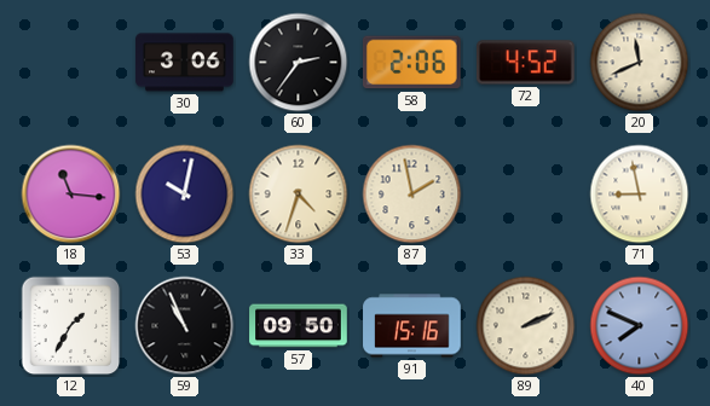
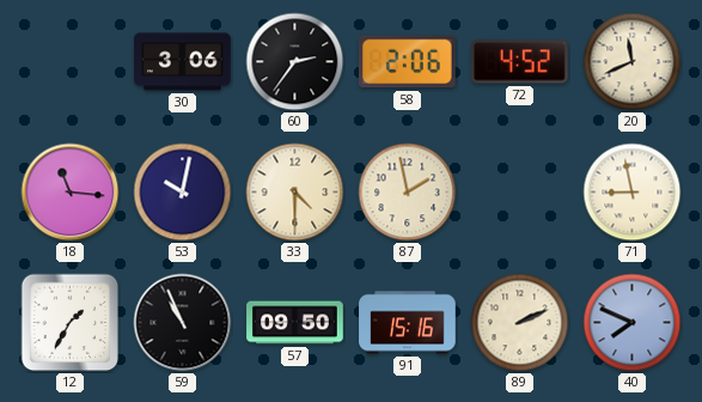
33: 4:33 -> 4:30 (295, 193)
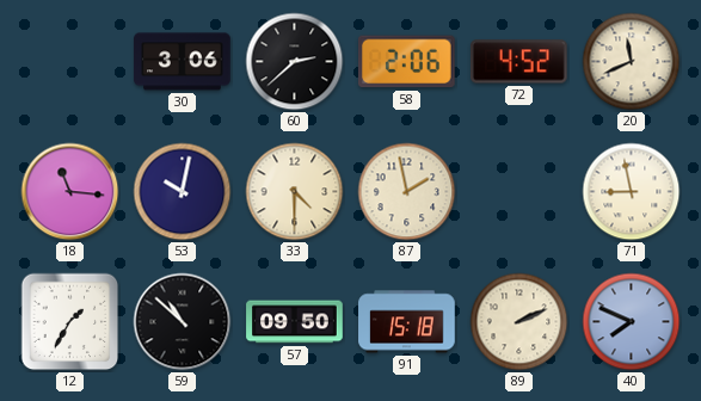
60: 2:36 -> 2:38 (295, 62)
59: 10:56 -> 10:52 (183, 322)
91: 15:16 -> 15:18 (407, 322)
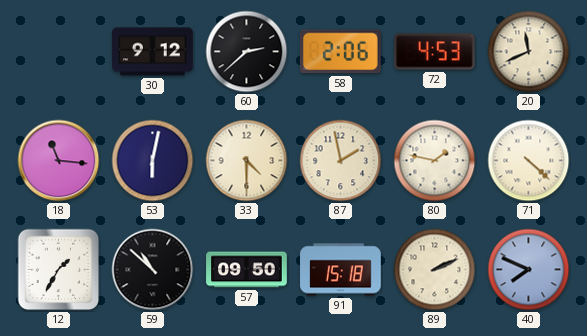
30: 3:06 -> 9:12 (153, 52)
72: 4:52 -> 4:53 (434, 52)
53: 10:02 -> 6:02 (153, 161)
80: none -> 1:47 (435, 161)
71: 8:58 -> 4:22 (529, 161)
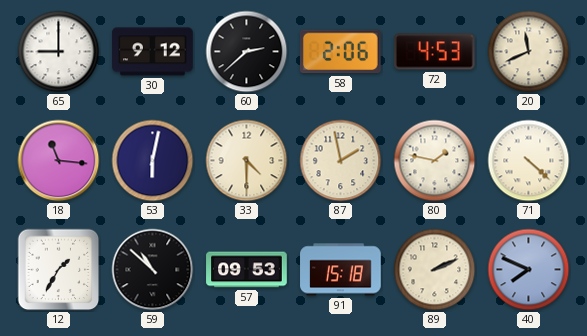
65: none -> 9:00 (59, 52)
57: 09:50 -> 09:53 (247, 270)
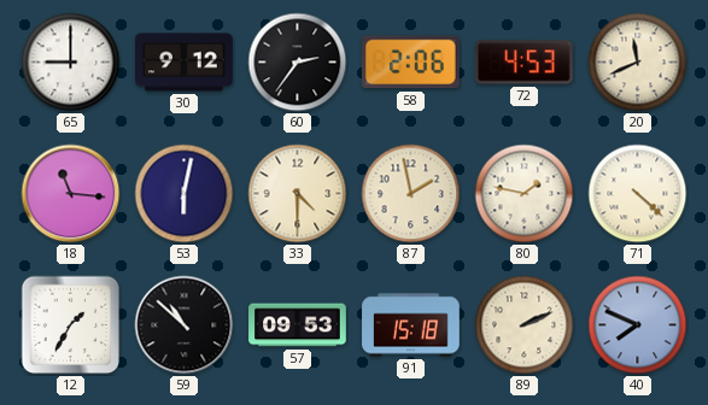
60: 2:38 -> 2:36 (298, 63)
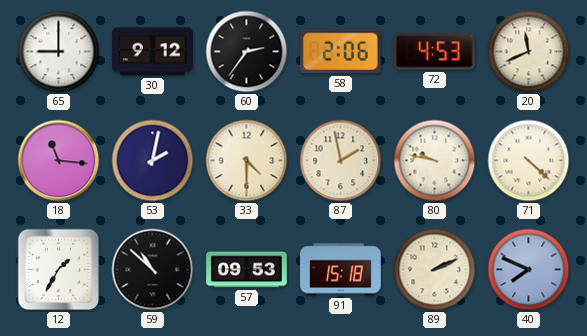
53: 6:02 -> 2:02 (153, 161)
80: 1:47 -> 9:47 (435, 161)
